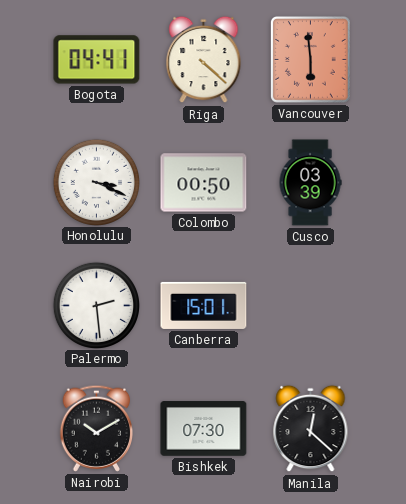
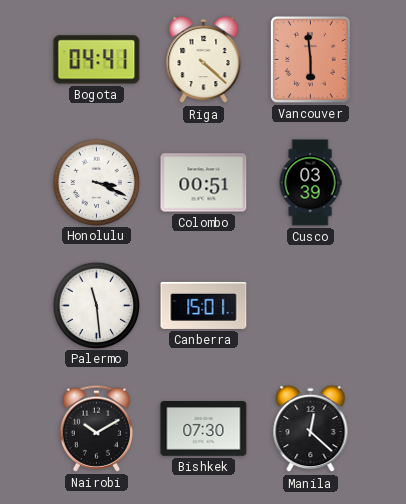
Colombo: 00:50 -> 00:51 (204, 183)
Palermo: 2:29 -> 11:29 (96, 305)
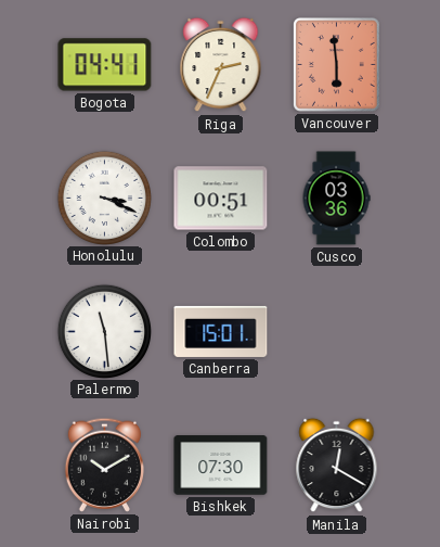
Riga: 4:22 -> 2:34 (221, 65)
Cusco: 03:39 -> 03:36 (336, 199)
Manila: 12:22 -> 12:20 (337, 466)
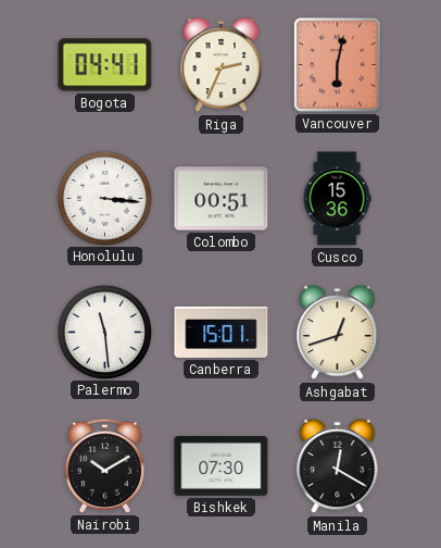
Vancouver: 5:59 -> 6:02 (337, 64)
Honolulu: 3:19 -> 3:16 (104, 198)
Cusco: 03:36 -> 15:36 (337, 199)
Ashgabat: none -> 12:42 (338, 333)
